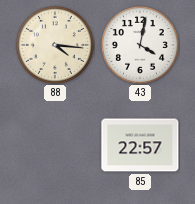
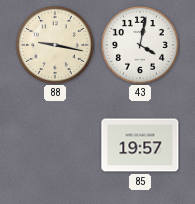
88: 4:16 -> 9:17 (55, 45)
85: 22:57 -> 19:57 (140, 145)
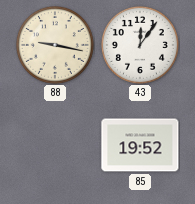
43: 4:02 -> 12:06 (140, 45)
85: 19:57 -> 19:52 (140, 145)
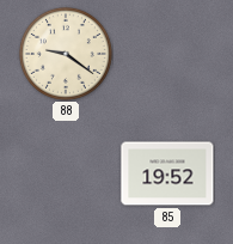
88: 9:17 -> 9:21 (66, 54)
43: 12:06 -> none (140, 45)
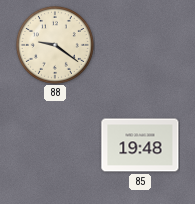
85: 19:52 -> 19:48 (140, 145)
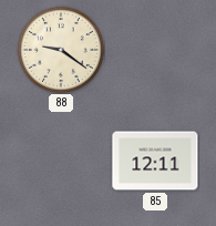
85: 19:48 -> 12:11 (155, 161)
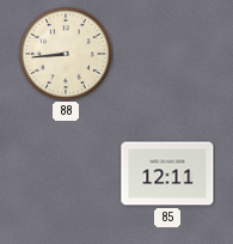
88: 9:21 -> 8:44 (66, 54)
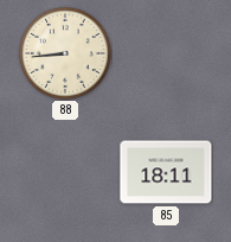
85: 12:11 -> 18:11 (166, 172)
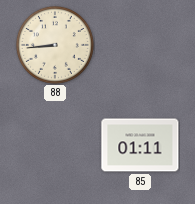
85: 18:11 -> 01:11 (140, 145)
